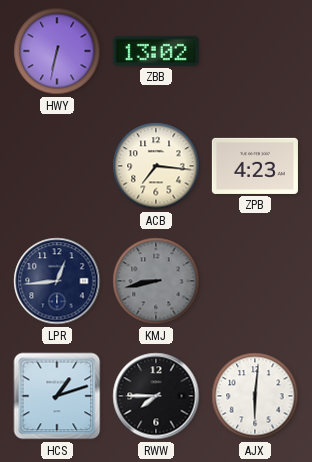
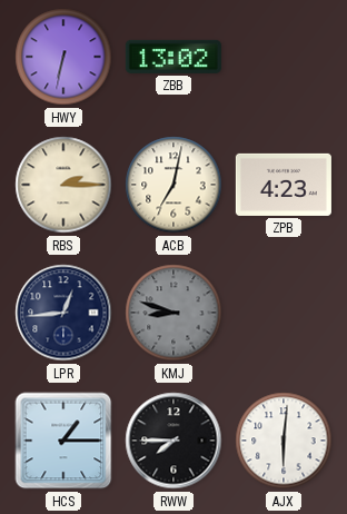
RBS: none -> 2:15 (63, 185)
ACB: 7:16 -> 7:02 (173, 185)
KMJ: 8:43 -> 8:48 (173, 313)
HCS: 1:12 -> 1:15 (63, 441)
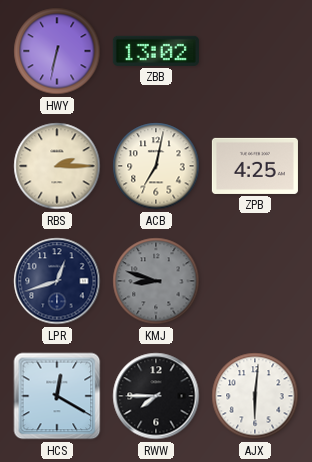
ZPB: 4:23 -> 4:25 (255, 166)
LPR: 12:44 -> 12:42 (57, 281)
HCS: 1:15 -> 12:20 (57, 396)
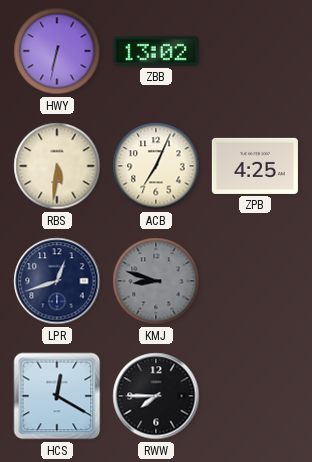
RBS: 2:15 -> 5:31 (57, 166)
ACB: 7:02 -> 7:04 (156, 166)
AJX: 6:01 -> none (255, 396)
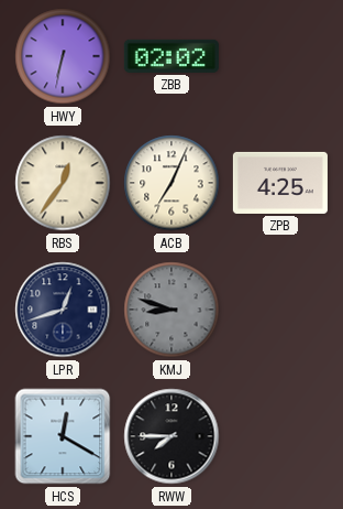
ZBB: 13:02 -> 02:02 (171, 56)
RBS: 5:31 -> 12:36 (63, 183)
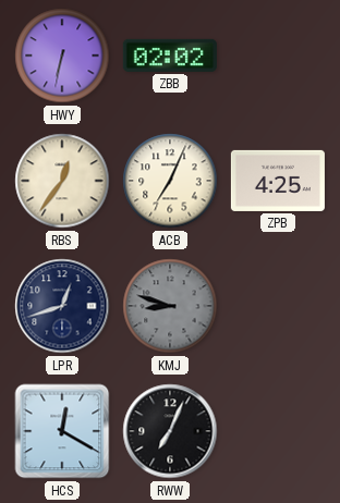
RWW: 7:45 -> 7:04 (170, 431)
